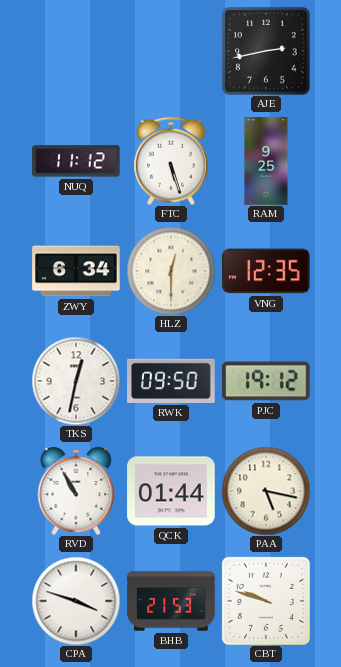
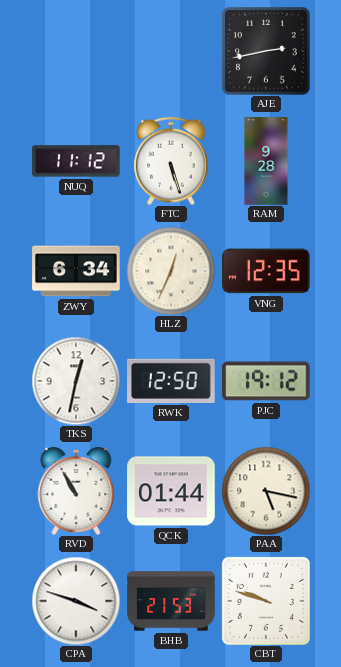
RAM: 9:25 -> 9:28 (266, 161)
HLZ: 12:30 -> 12:34 (171, 271)
RWK: 09:50 -> 12:50 (171, 381)
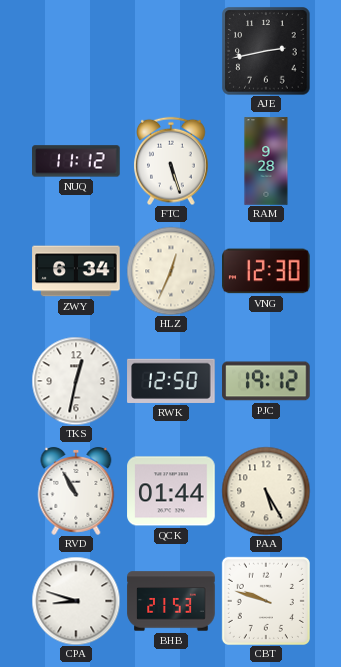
VNG: 12:35 -> 12:30 (266, 271)
PAA: 5:17 -> 5:25 (266, 491)
CPA: 3:48 -> 8:48 (76, 601)
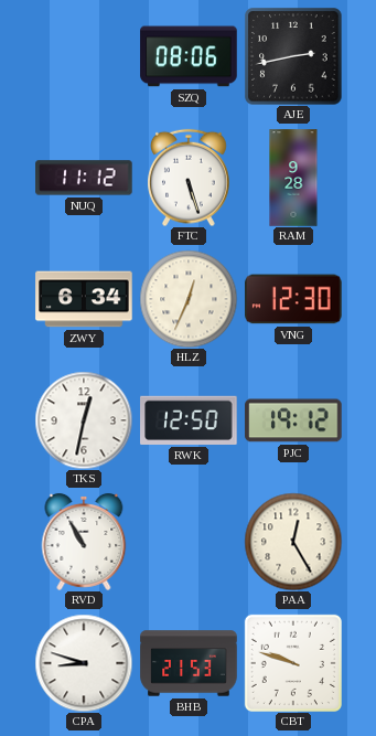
SZQ: none -> 08:06 (189, 56)
QCK: 01:44 -> none (171, 491)
PAA: 5:25 -> 12:25 (293, 542)
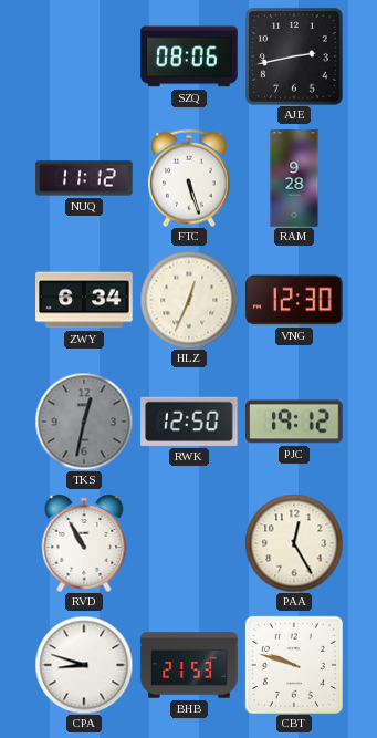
TKS dial: white -> grey (84, 422)
